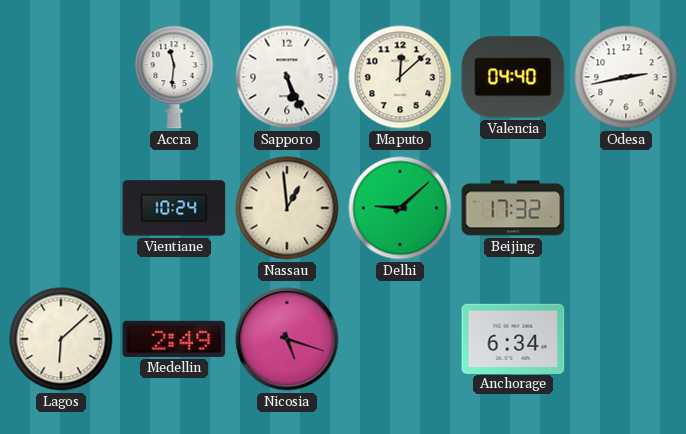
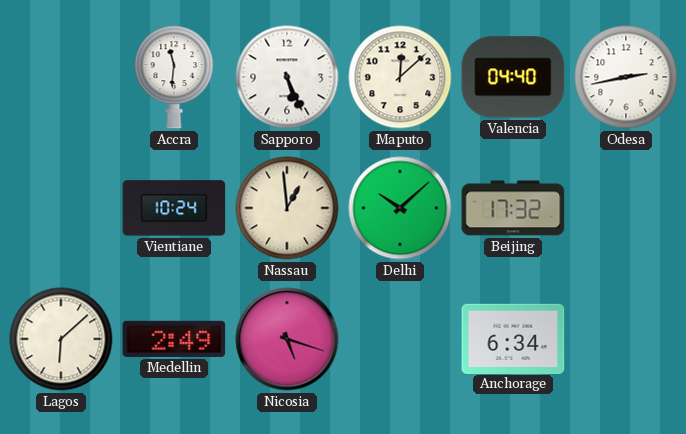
Delhi: 9:08 -> 10:08 (400, 208)
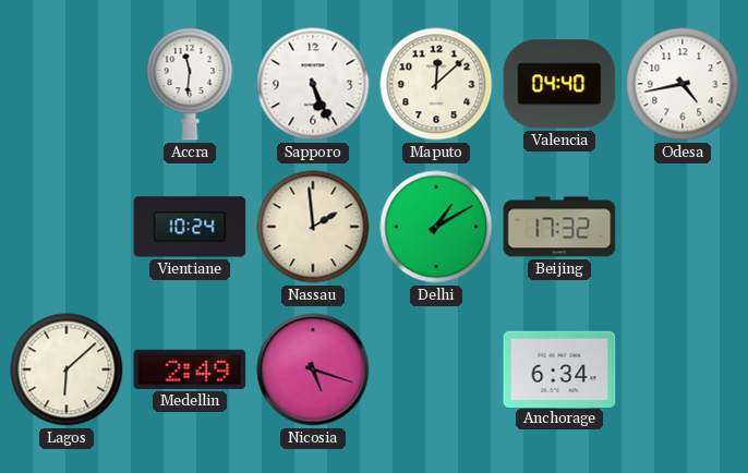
Odesa: 2:43 -> 4:43 (683, 84)
Nassau: 12:59 -> 1:59 (313, 227)
Delhi: 10:08 -> 1:10 (436, 227)
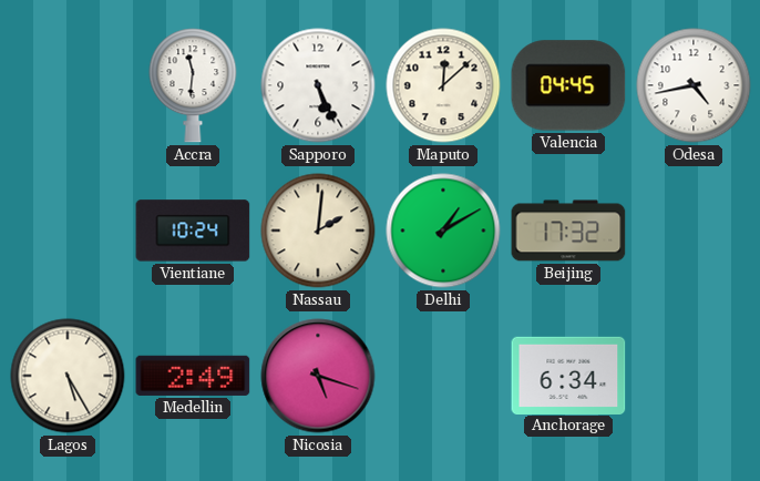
Valencia: 04:40 -> 04:45 (568, 85)
Nassau: 1:59 -> 2:01 (318, 231)
Lagos: 6:08 -> 5:25 (68, 376)
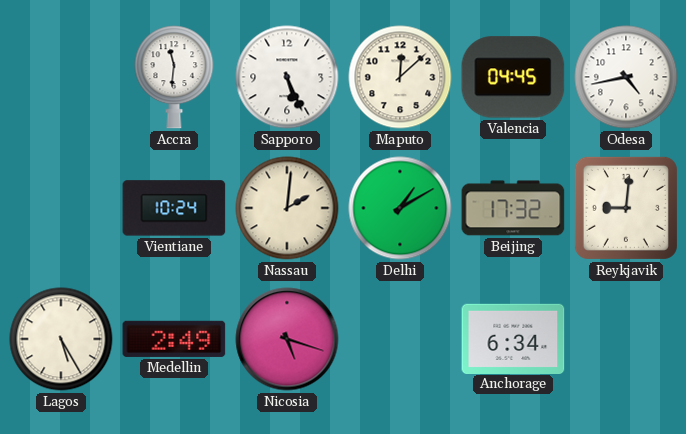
Reykjavik: none -> 9:01 (626, 208)
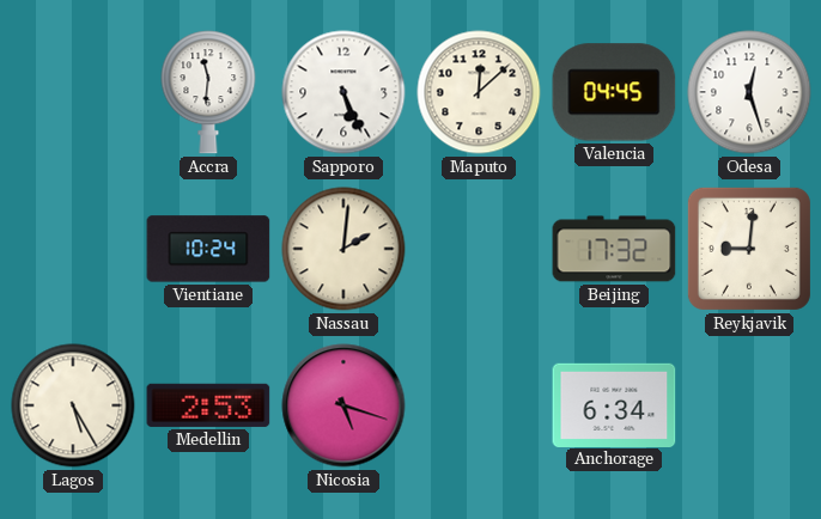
Odesa: 4:43 -> 12:27 (749, 92)
Delhi: 1:10 -> none (400, 208)
Medellin: 2:49 -> 2:53 (208, 405)
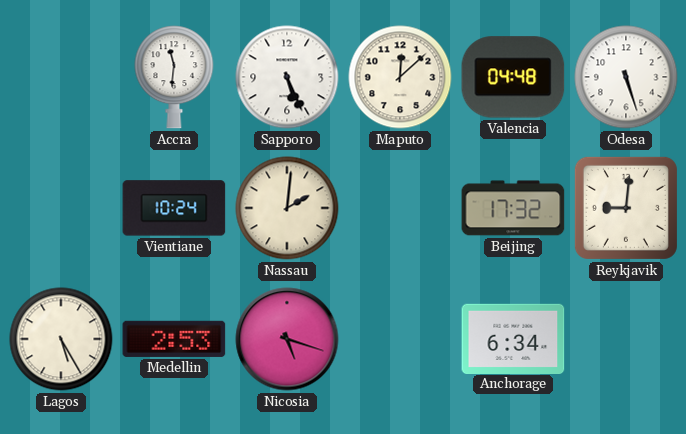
Valencia: 04:45 -> 04:48 (513, 77)
Odesa: 12:27 -> 5:27 (626, 77)
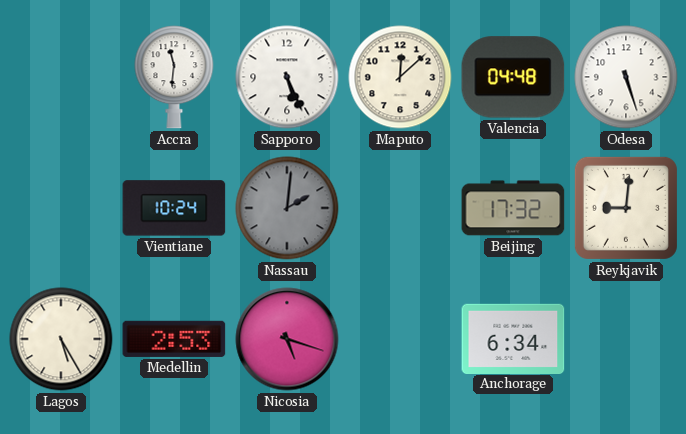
Nassau dial: cream -> grey (287, 208)
